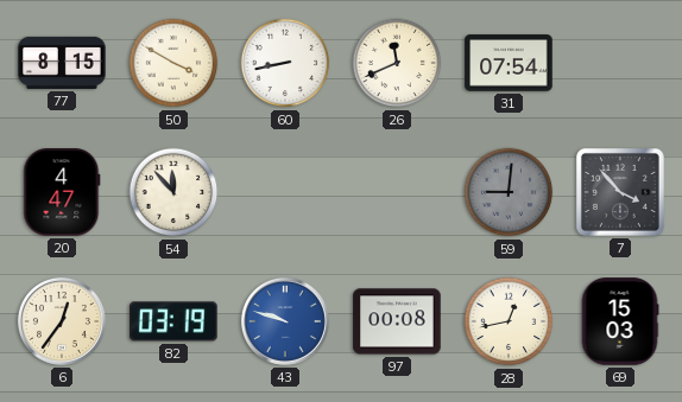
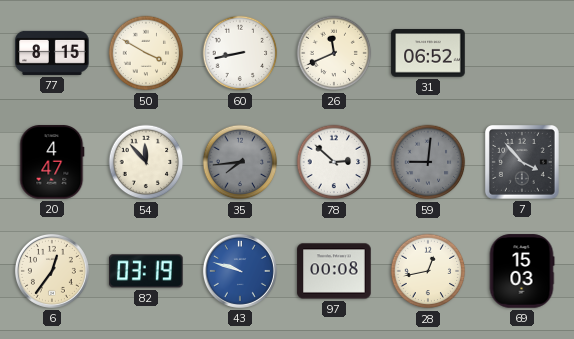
31: 07:54 -> 06:52 (428, 53)
35: none -> 7:44 (240, 162)
78: none -> 2:52 (334, 162)
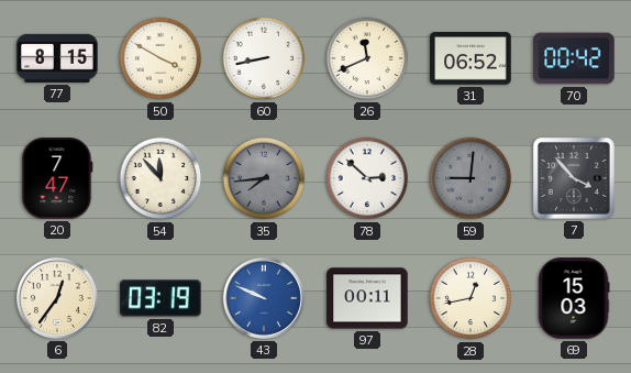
70: none -> 00:42 (574, 58)
20: 4:47 -> 7:47 (57, 178)
43: 9:48 -> 9:49 (264, 298)
97: 00:08 -> 00:11 (367, 298)
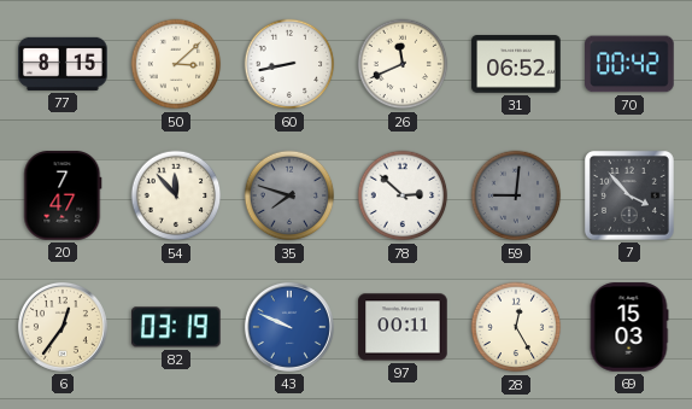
50: 3:50 -> 3:08 (176, 64)
35: 7:44 -> 7:48 (289, 195)
28: 12:43 -> 12:25 (516, 327)
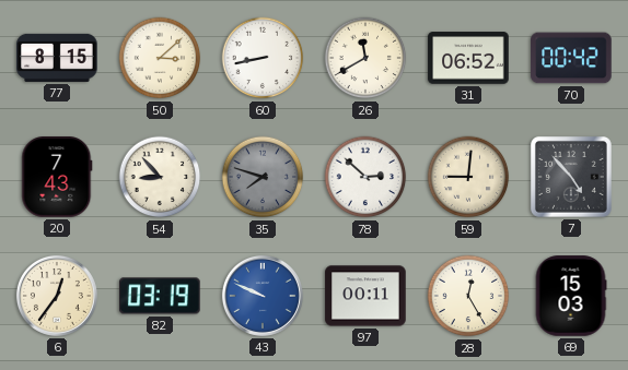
26: 11:41 -> 11:40 (365, 58)
20: 7:47 -> 7:43 (57, 177)
54: 11:53 -> 8:53 (160, 177)
59 dial: grey -> cream (468, 177)
7: 3:53 -> 4:53 (571, 177)
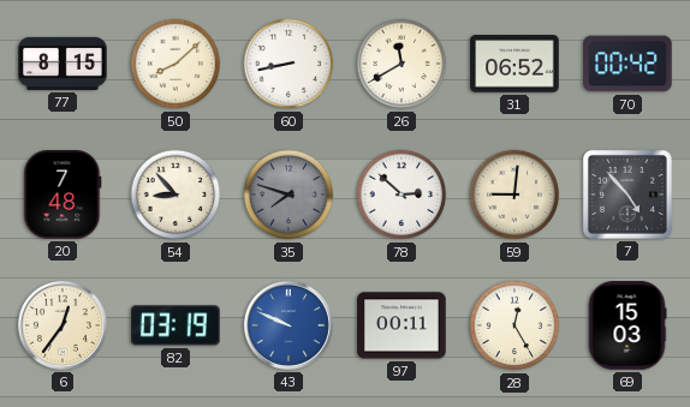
50: 3:08 -> 8:08 (176, 64)
20: 7:43 -> 7:48 (63, 194)
